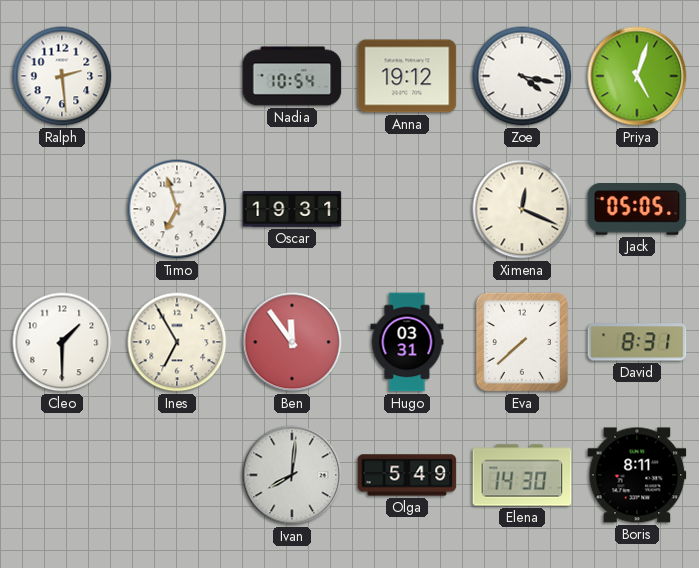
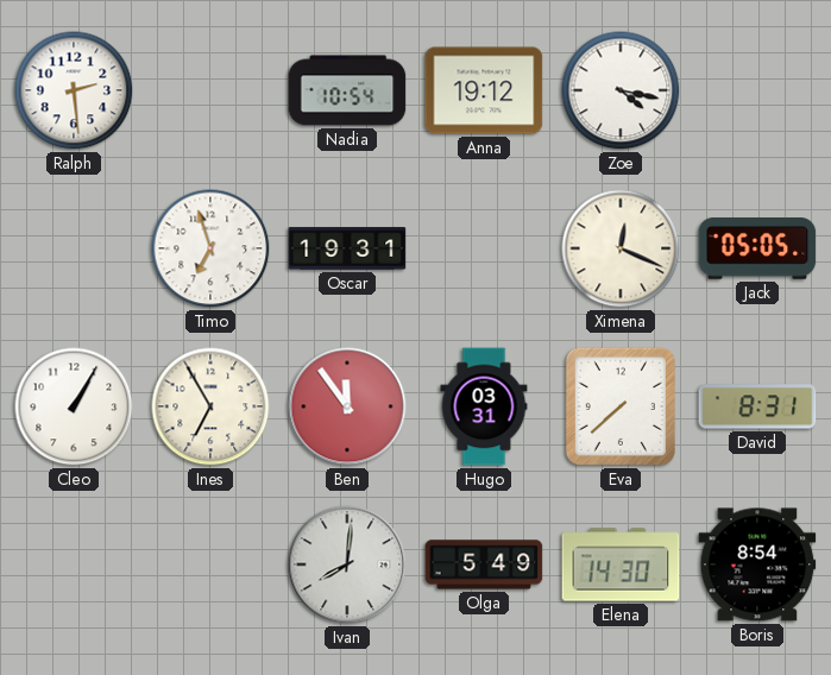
Priya: 5:03 -> none (637, 76)
Cleo: 1:30 -> 1:05 (74, 406)
Boris: 8:11 -> 8:54 (757, 564)
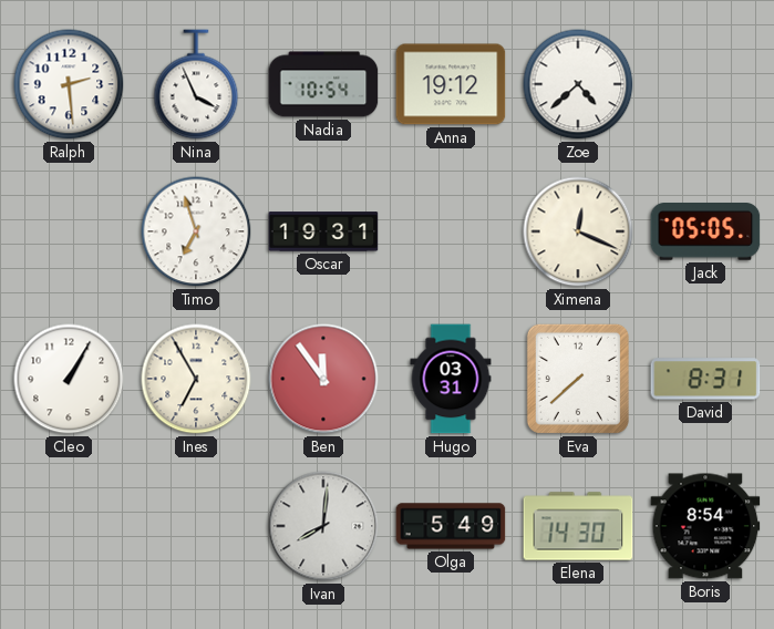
Nina: none -> 3:56 (196, 84)
Zoe: 4:17 -> 4:38 (578, 84)
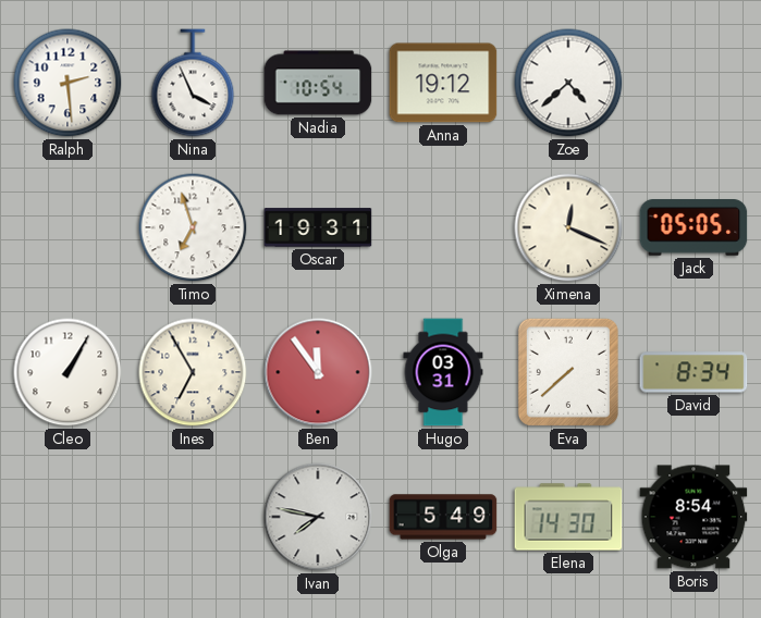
David: 8:31 -> 8:34 (694, 372)
Ivan: 8:01 -> 7:47 (318, 517)
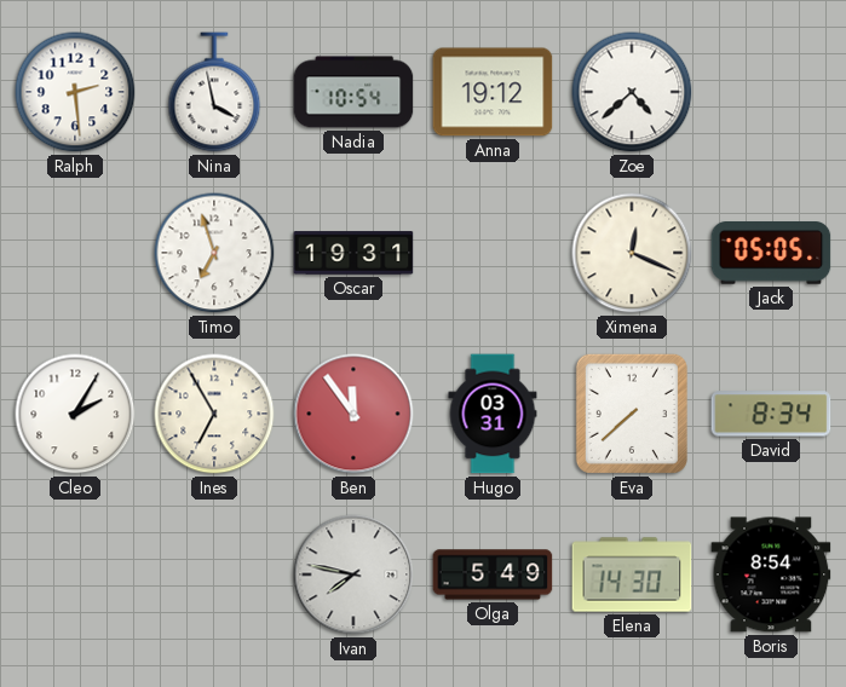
Nina: 3:56 -> 3:58 (214, 92)
Cleo: 1:05 -> 2:05 (75, 414)
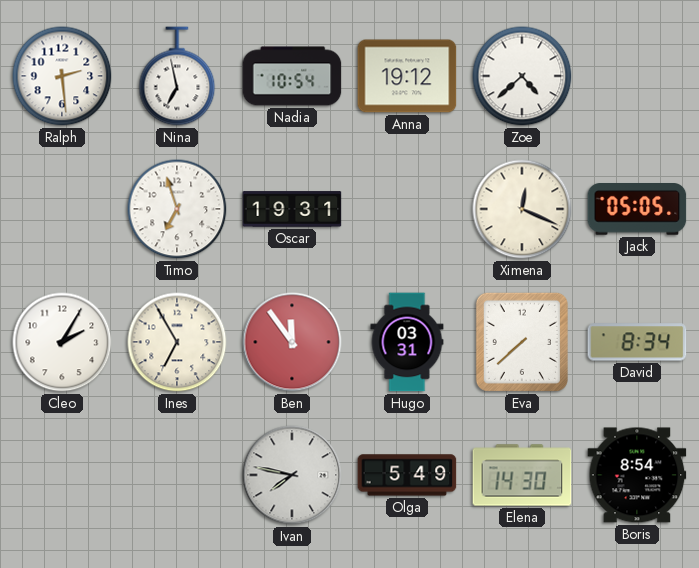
Nina: 3:58 -> 6:58 (177, 76)
